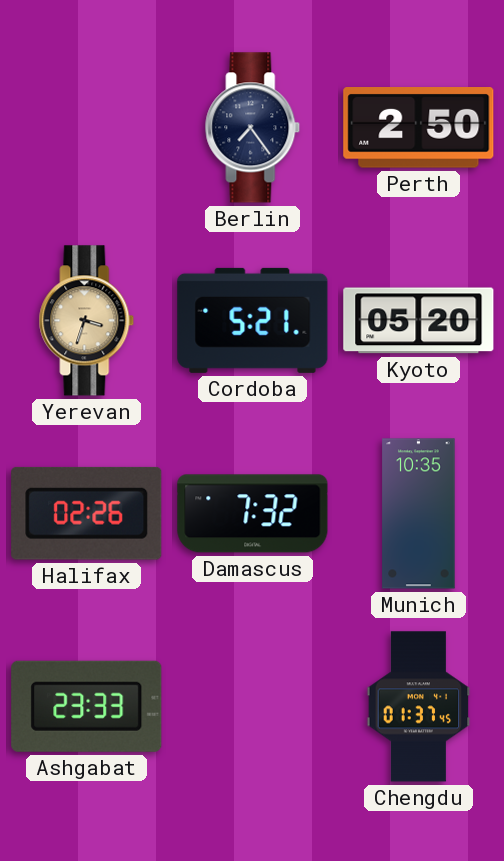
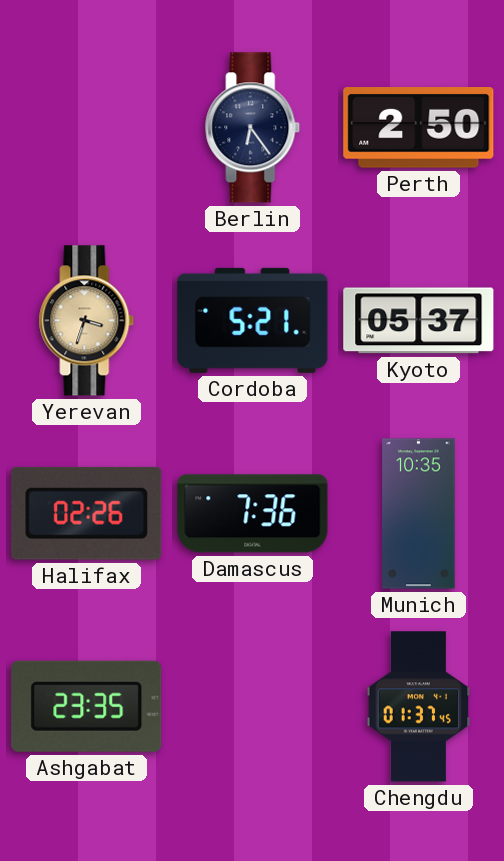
Berlin: 7:24 -> 6:24 (253, 128)
Kyoto: 05:20 -> 05:37 (419, 321)
Damascus: 7:32 -> 7:36 (253, 514)
Ashgabat: 23:33 -> 23:35 (87, 706)
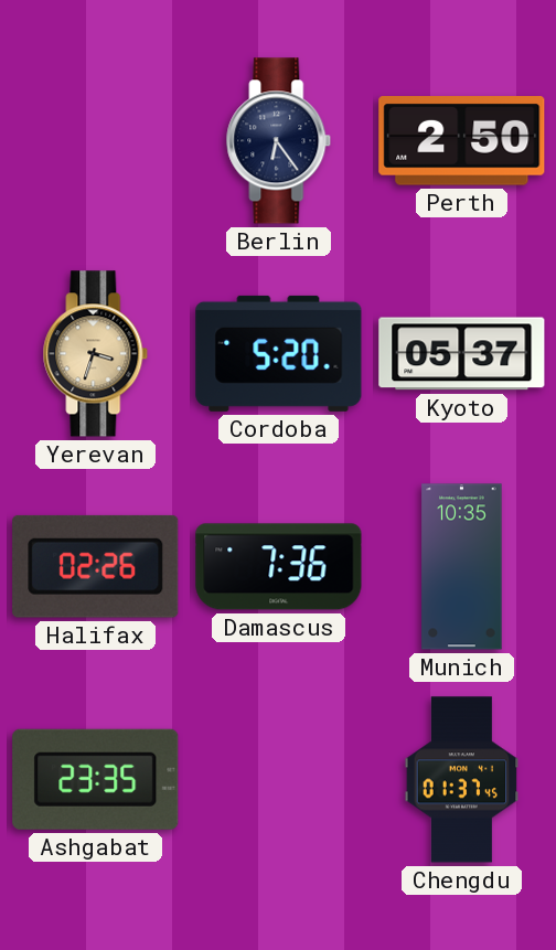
Cordoba: 5:21 -> 5:20 (279, 353)
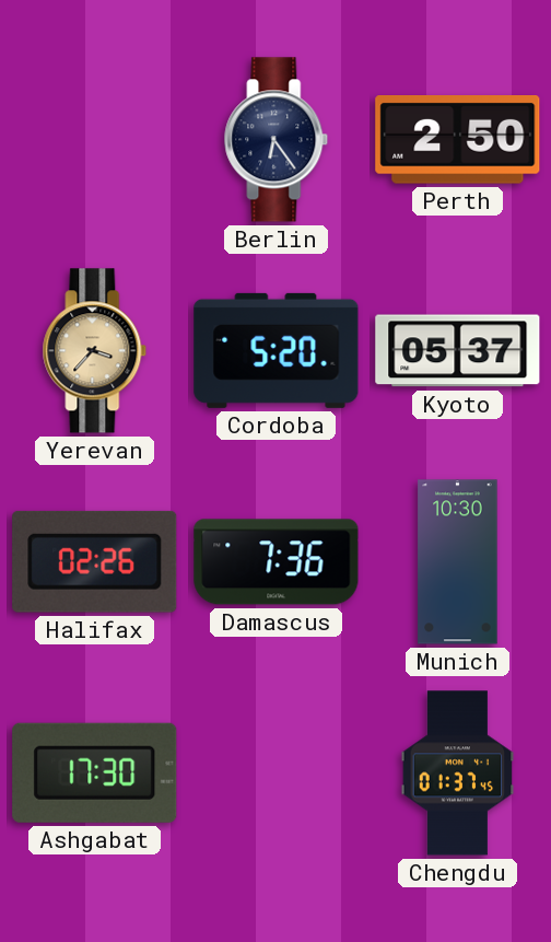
Yerevan: 3:33 -> 3:37 (95, 351)
Munich: 10:35 -> 10:30 (458, 562)
Ashgabat: 23:35 -> 17:30 (95, 772)
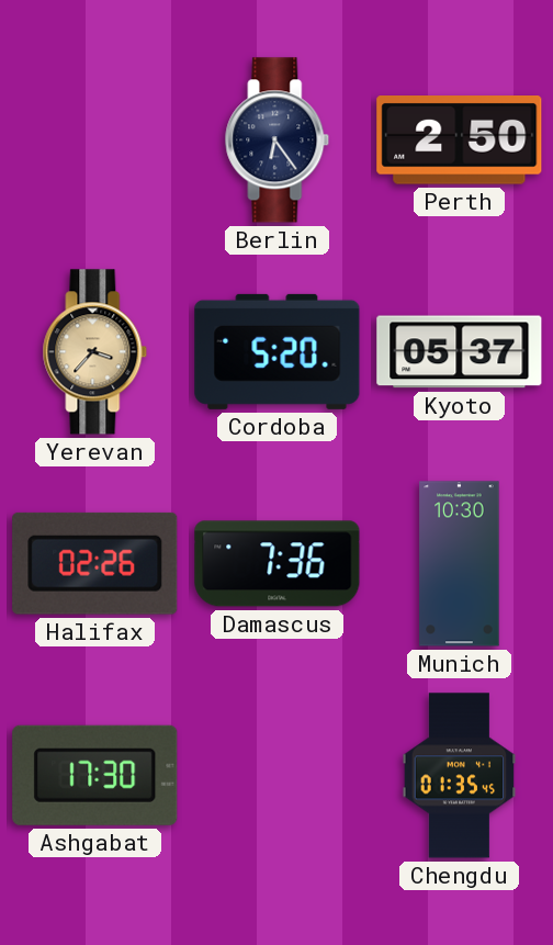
Chengdu: 01:37 -> 01:35 (460, 776)
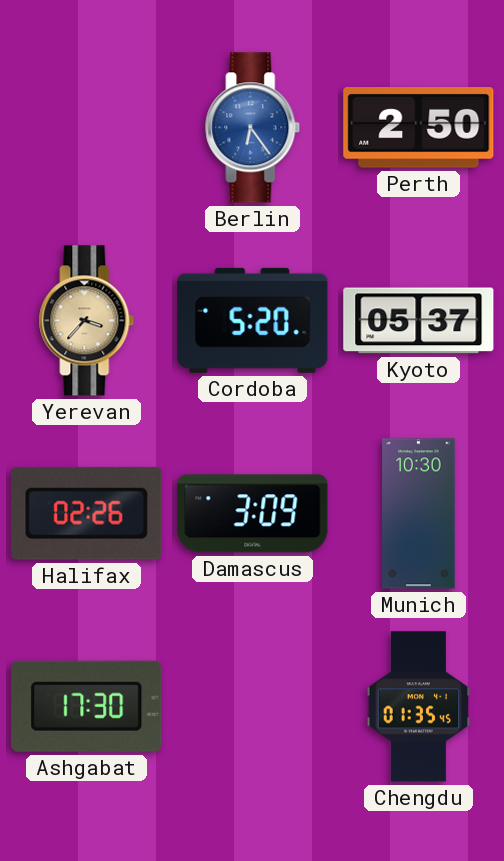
Berlin dial: navy -> blue (253, 128)
Damascus: 7:36 -> 3:09 (253, 514)
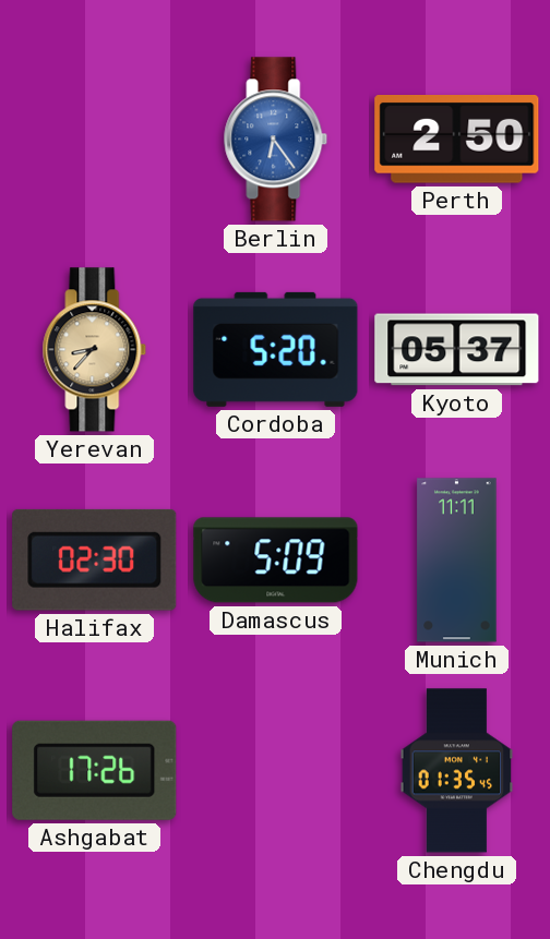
Yerevan: 3:37 -> 8:37 (95, 350)
Halifax: 02:26 -> 02:30 (95, 559)
Damascus: 3:09 -> 5:09 (276, 561)
Munich: 10:30 -> 11:11 (457, 561)
Ashgabat: 17:30 -> 17:26 (95, 770)
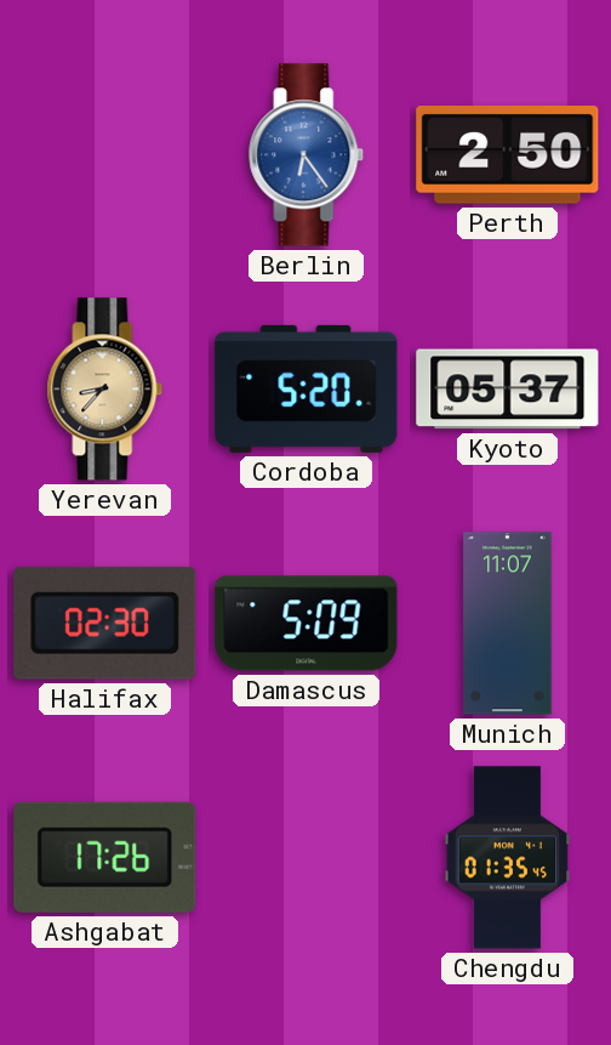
Munich: 11:11 -> 11:07 (508, 624)
